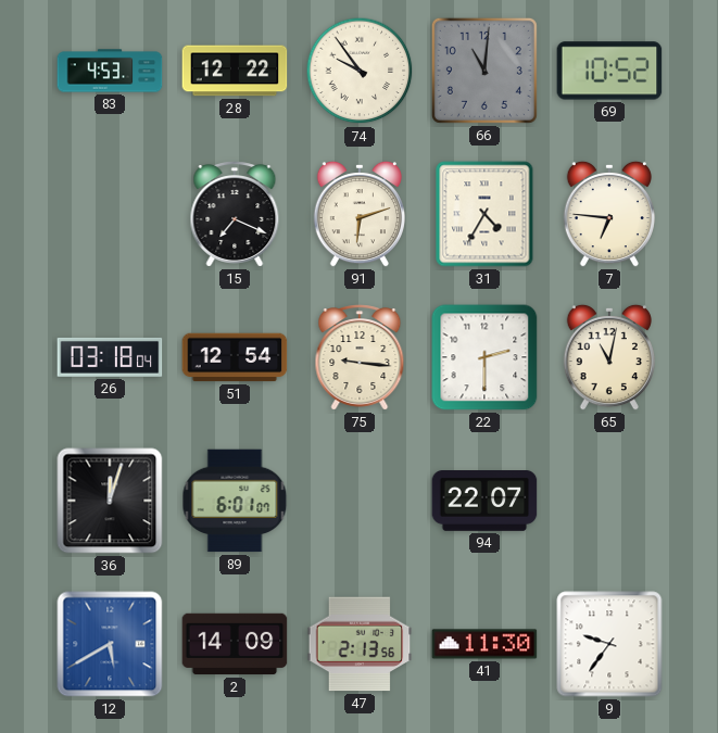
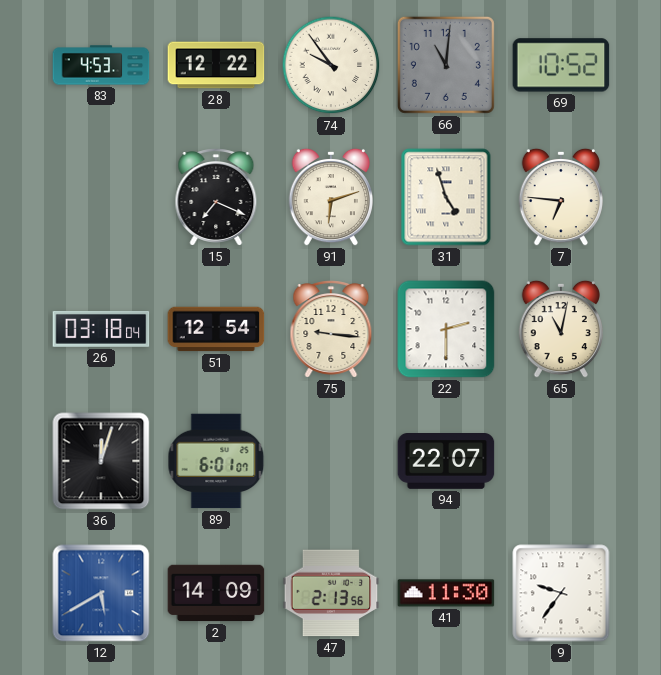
31: 4:35 -> 4:57 (446, 197)
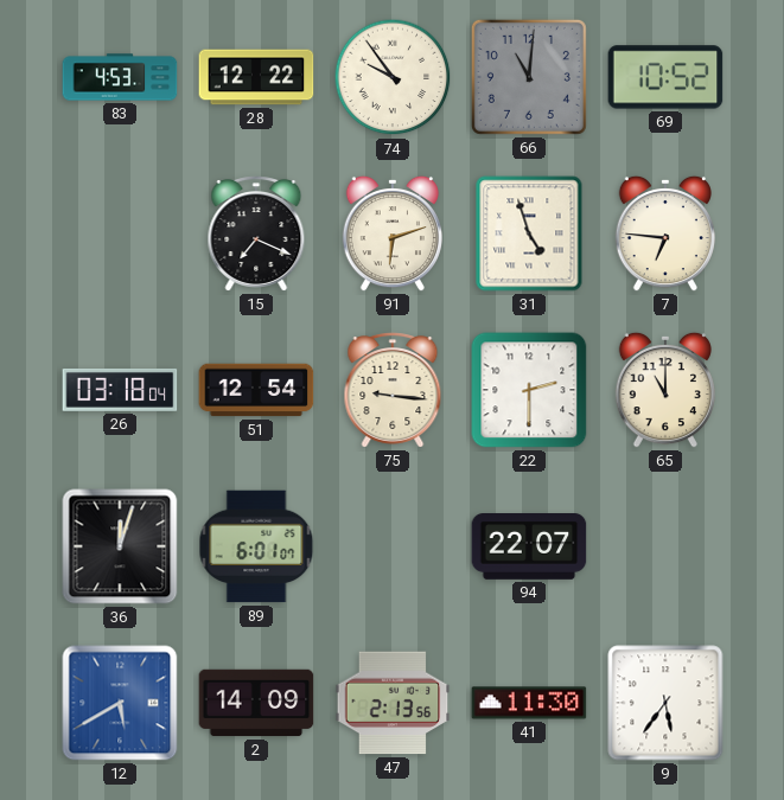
65: 11:02 -> 11:00 (664, 390)
9: 9:36 -> 5:36 (665, 703)
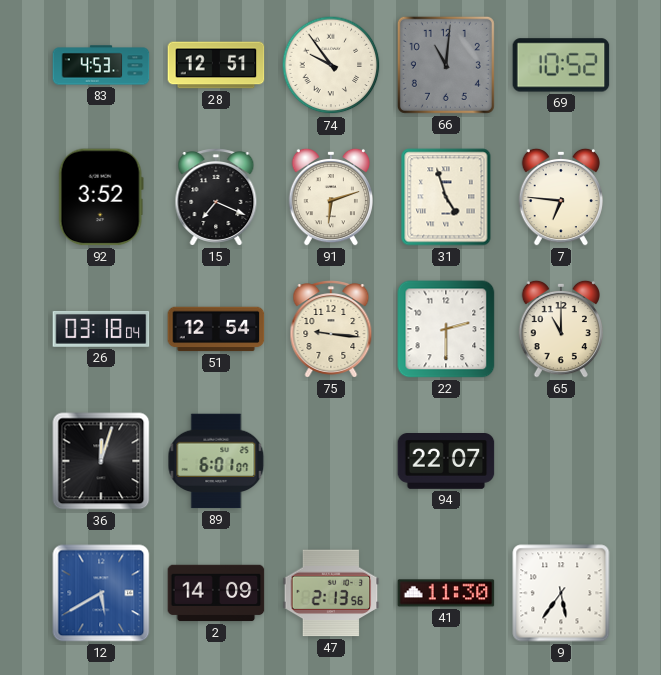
28: 12:22 -> 12:51 (216, 65)
92: none -> 3:52 (101, 197)
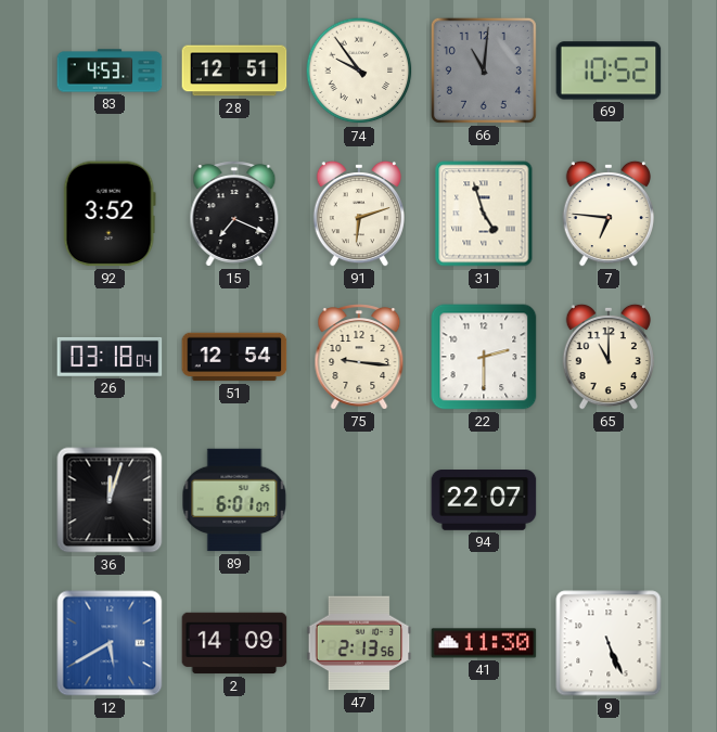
9: 5:36 -> 5:26 (609, 643)
